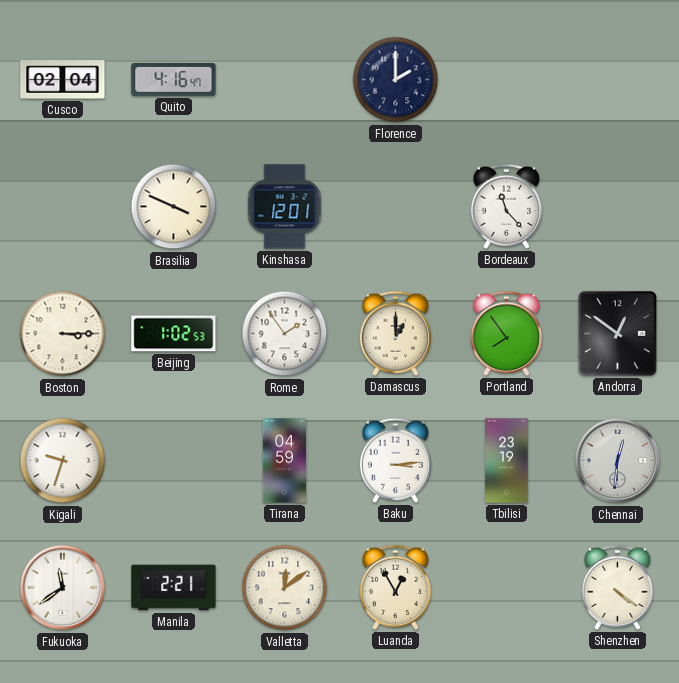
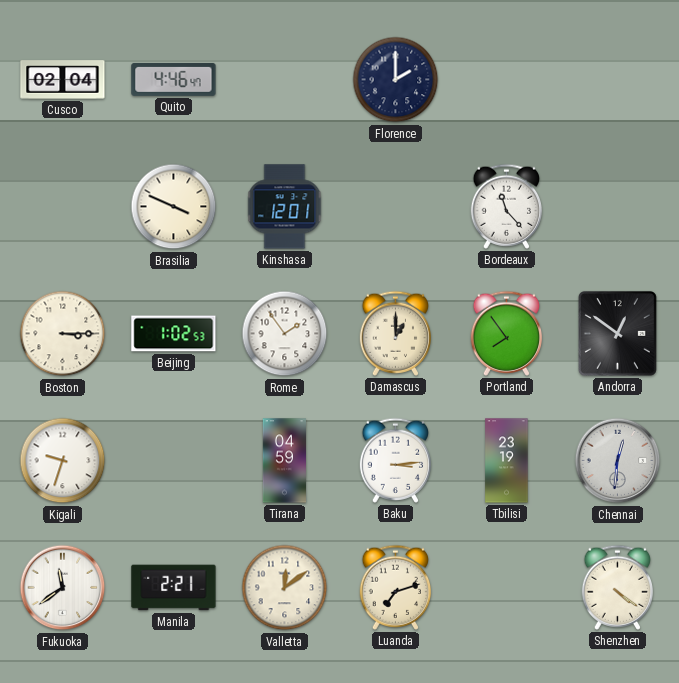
Quito: 4:16 -> 4:46 (174, 80)
Luanda: 12:55 -> 7:12 (396, 587)
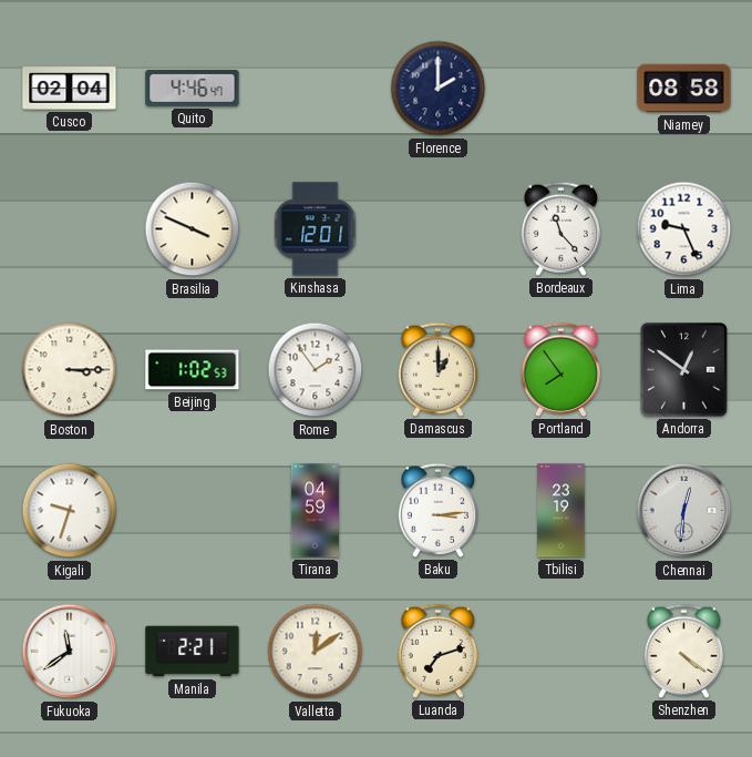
Niamey: none -> 08:58 (684, 89)
Lima: none -> 9:26 (684, 229)
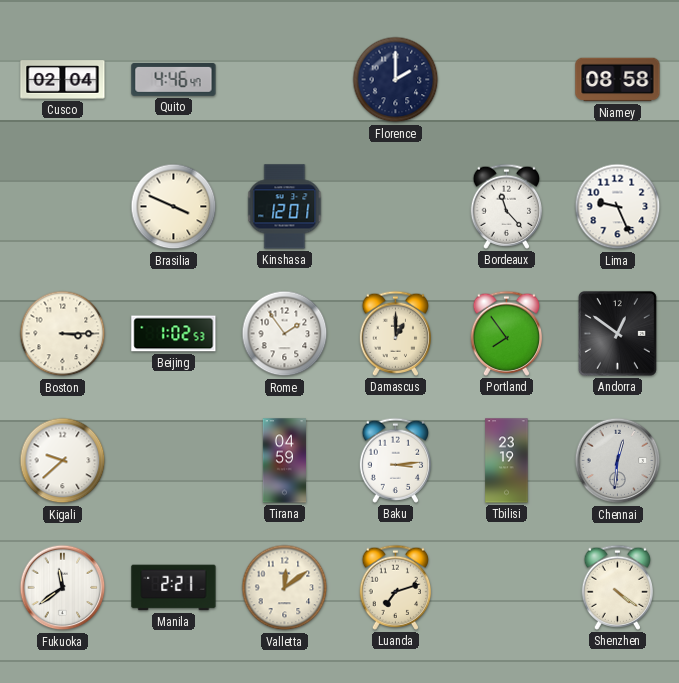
Kigali: 9:33 -> 9:38 (63, 461)
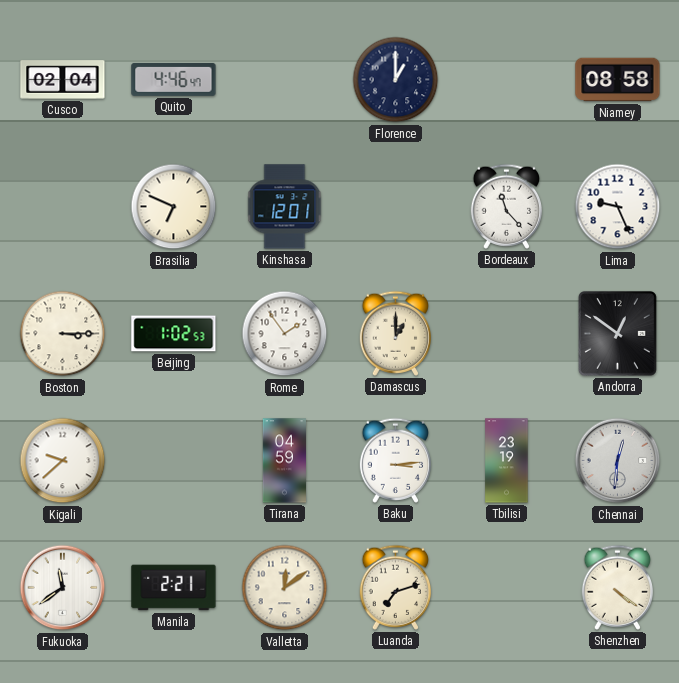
Florence: 2:00 -> 1:00 (396, 80)
Brasilia: 3:49 -> 6:49 (174, 207)
Portland: 7:54 -> none (507, 333)
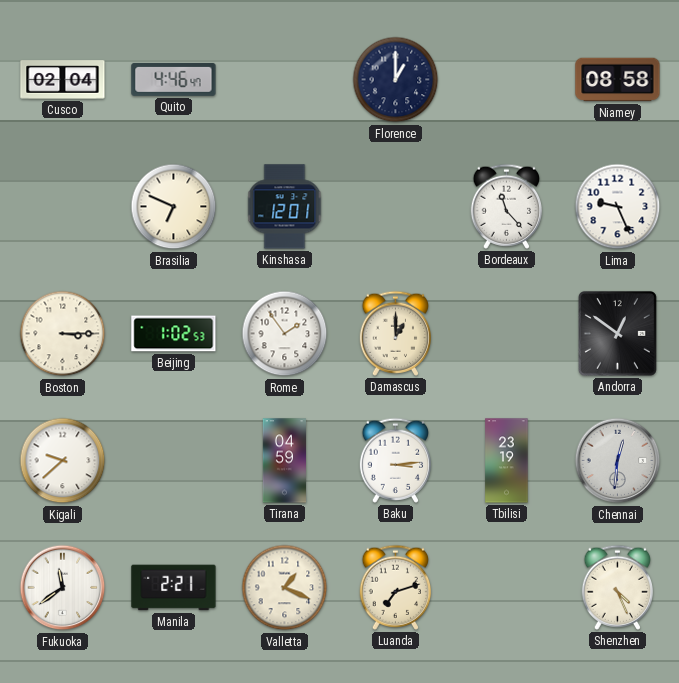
Valletta: 12:09 -> 1:19 (285, 588)
Shenzhen: 4:21 -> 4:26 (618, 587)
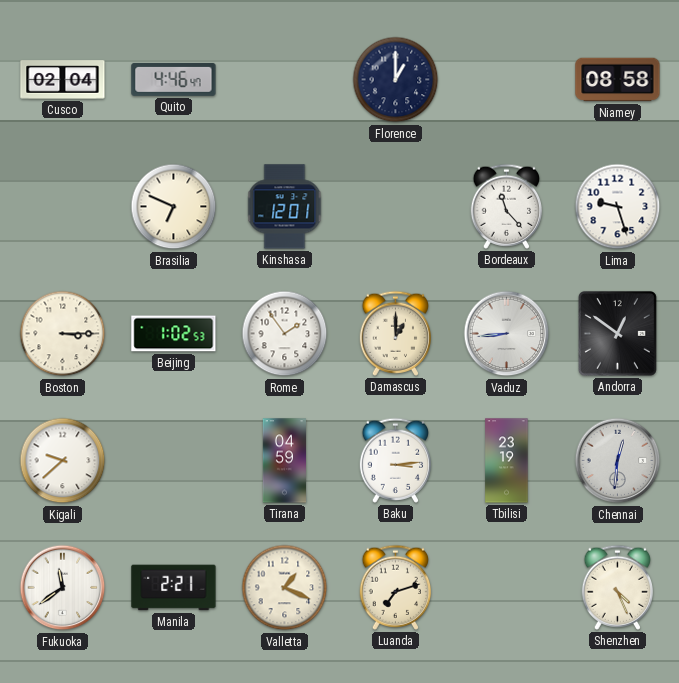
Lima: 9:26 -> 9:27 (618, 207)
Vaduz: none -> 8:44 (507, 334)
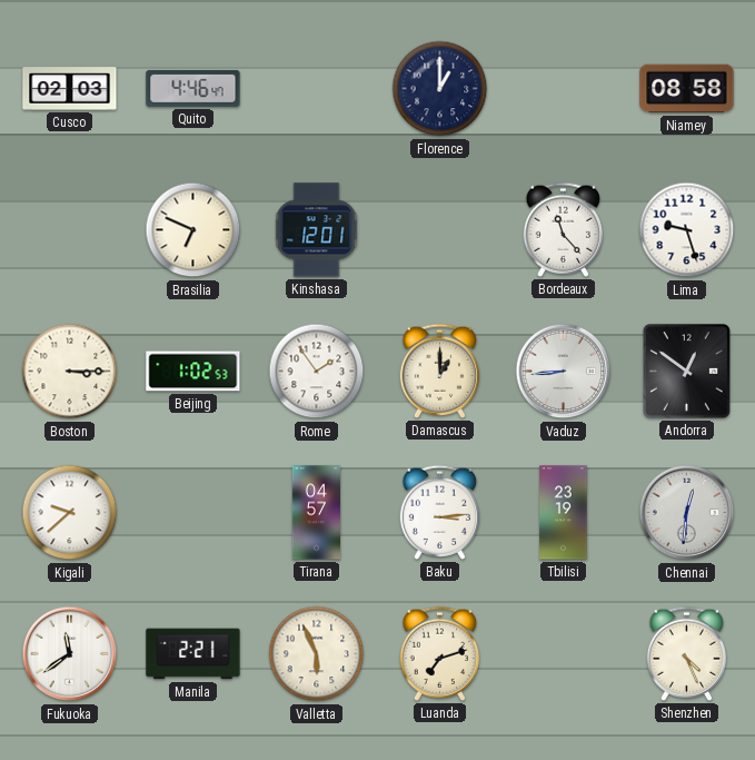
Cusco: 02:04 -> 02:03 (70, 89)
Tirana: 04:59 -> 04:57 (316, 513)
Valletta: 1:19 -> 5:56 (317, 654)
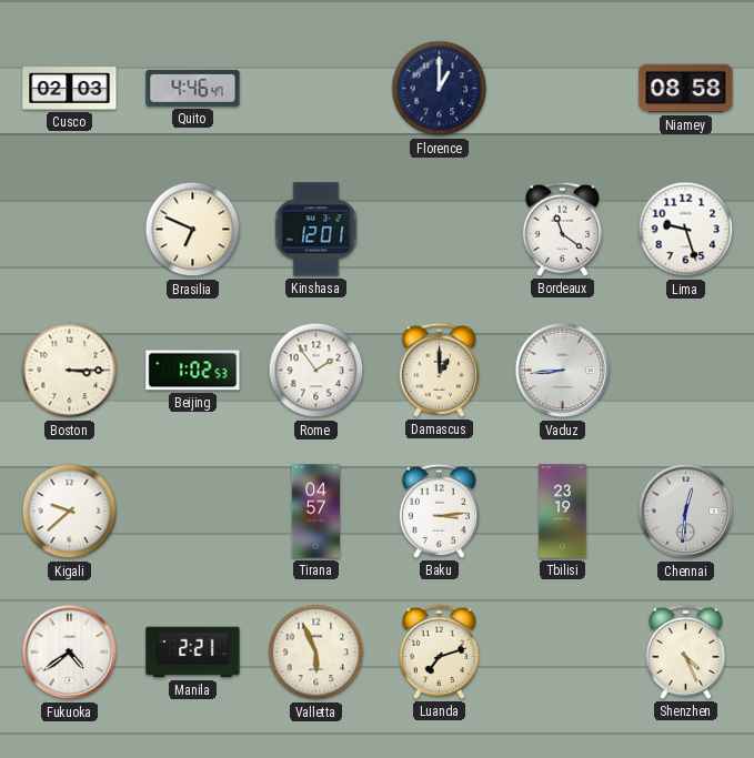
Bordeaux: 11:23 -> 11:21 (563, 229)
Andorra: 12:51 -> none (686, 371)
Fukuoka: 11:39 -> 4:39 (70, 653)
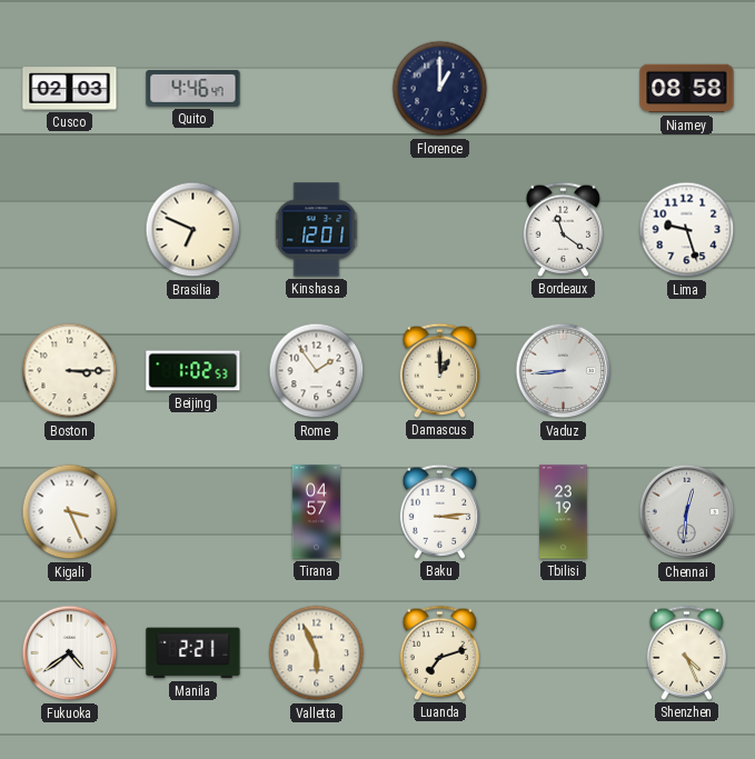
Kigali: 9:38 -> 3:26 (70, 512)
